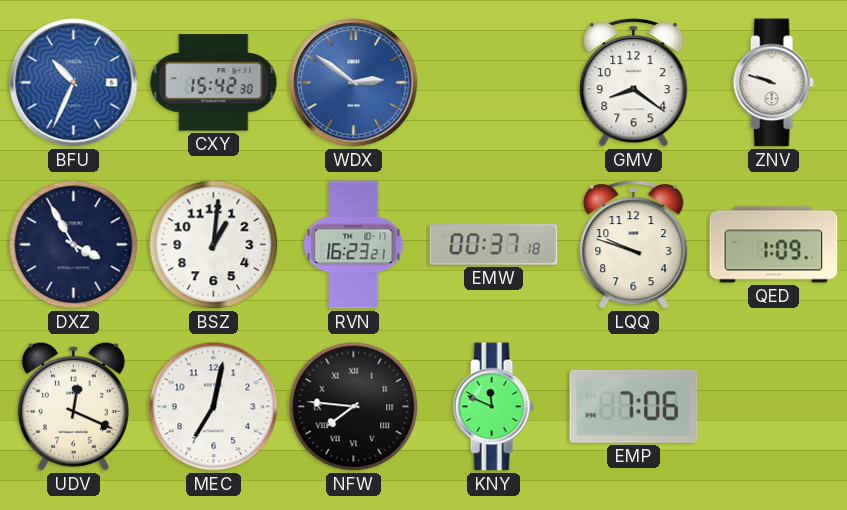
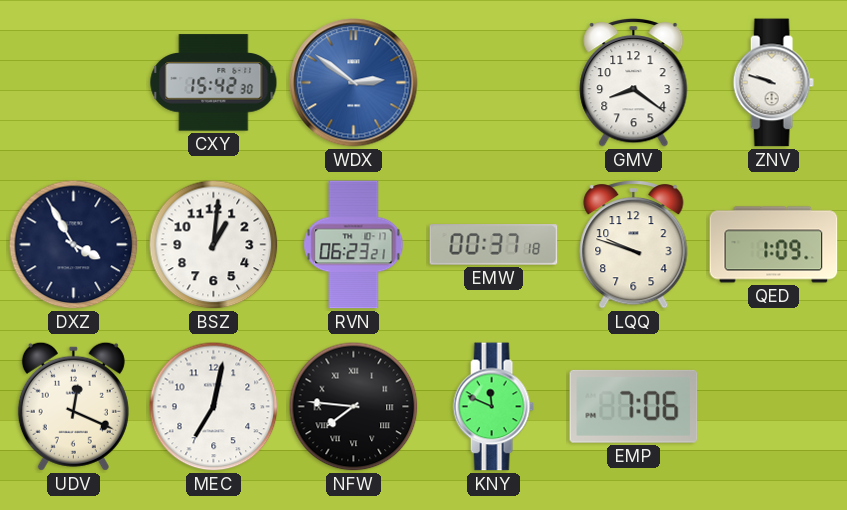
BFU: 10:34 -> none (74, 83)
RVN: 16:23 -> 06:23 (354, 245)
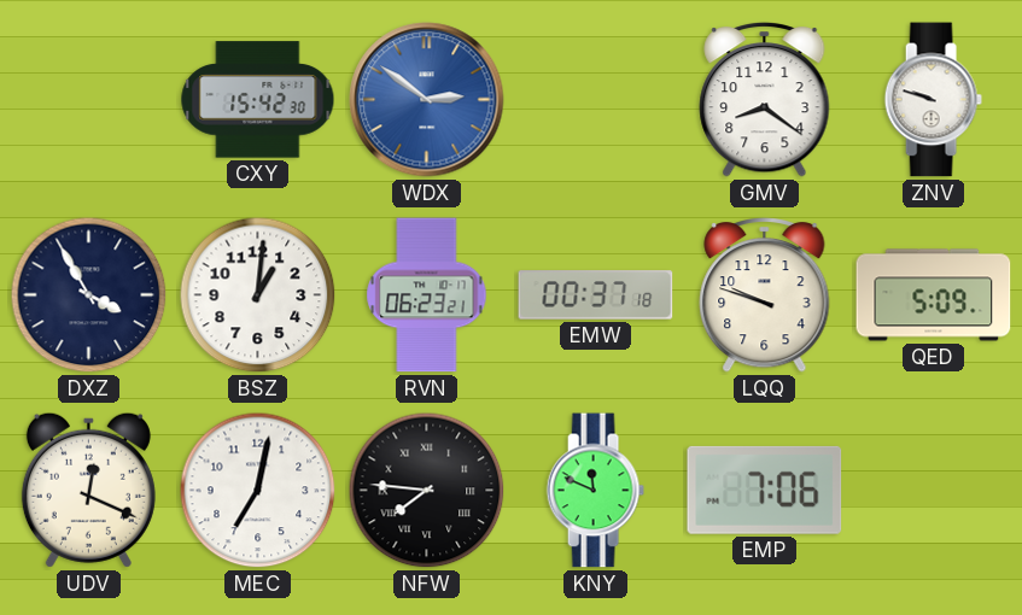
QED: 1:09 -> 5:09 (934, 295)
